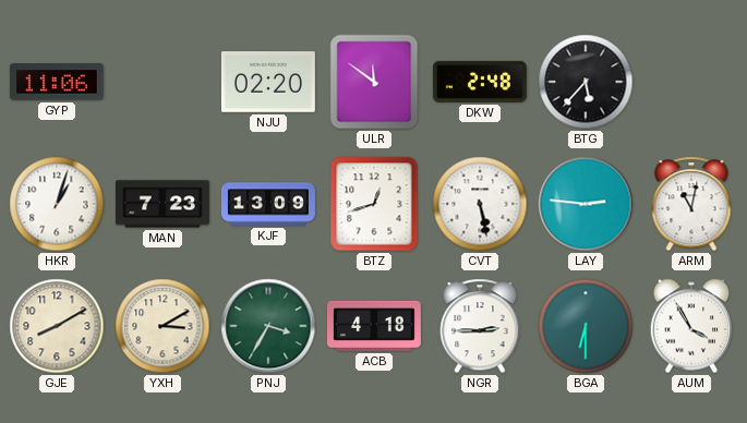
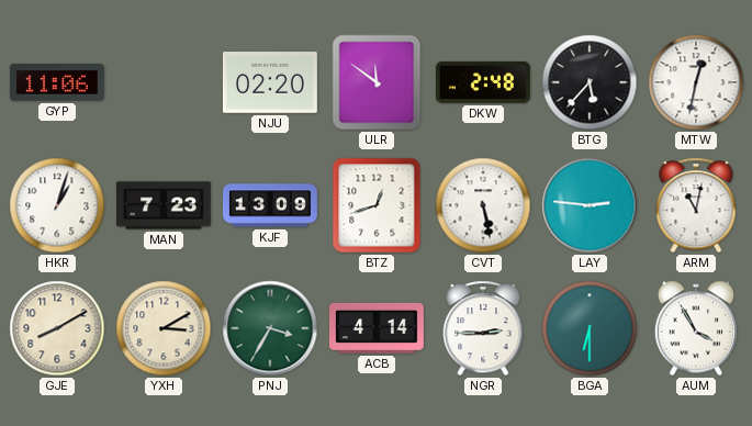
MTW: none -> 12:32 (696, 82)
ACB: 4:18 -> 4:14 (377, 328)
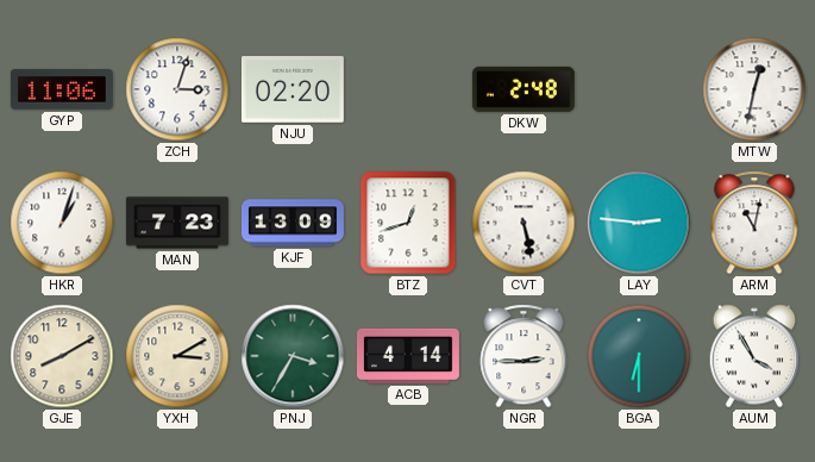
ZCH: none -> 3:03 (177, 89)
ULR: 11:51 -> none (377, 82)
BTG: 5:37 -> none (590, 82)
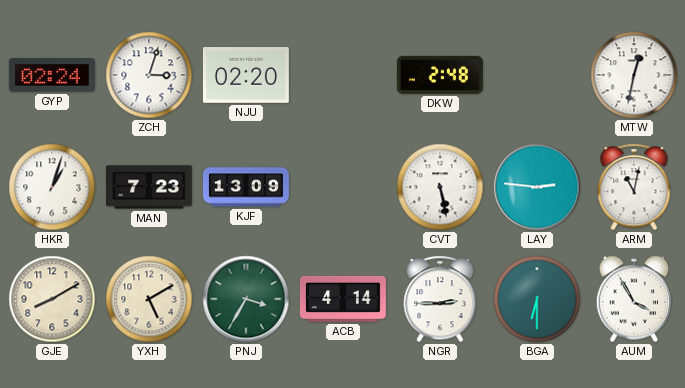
GYP: 11:06 -> 02:24 (52, 75)
BTZ: 12:42 -> none (408, 223)
YXH: 3:10 -> 5:10 (149, 299)
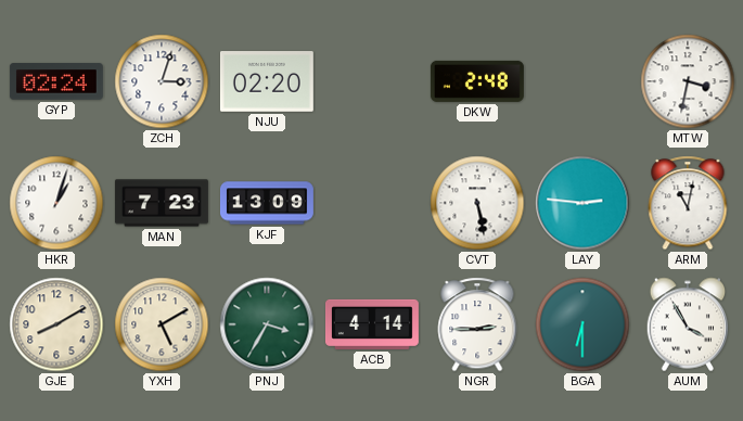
MTW: 12:32 -> 3:32 (688, 81)
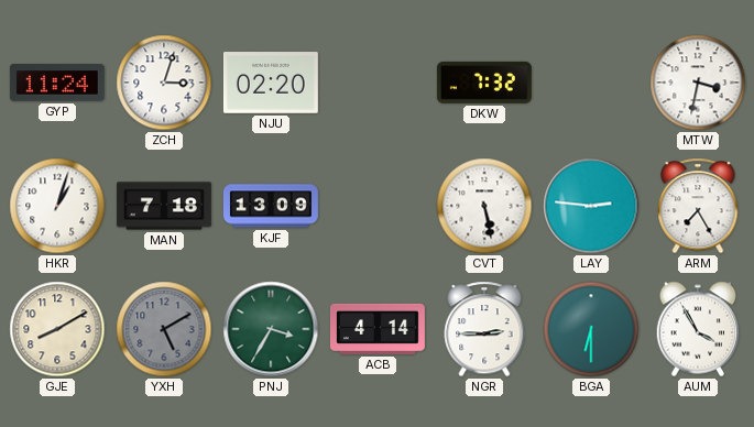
GYP: 02:24 -> 11:24 (57, 83)
DKW: 2:48 -> 7:32 (484, 83)
MAN: 7:23 -> 7:18 (164, 206)
ARM: 11:02 -> 7:25 (698, 206)
YXH dial: cream -> grey (164, 329)
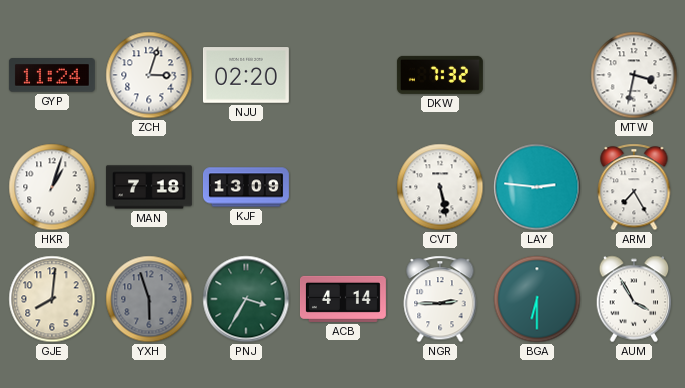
GJE: 8:10 -> 8:01 (52, 299)
YXH: 5:10 -> 5:57 (149, 299)
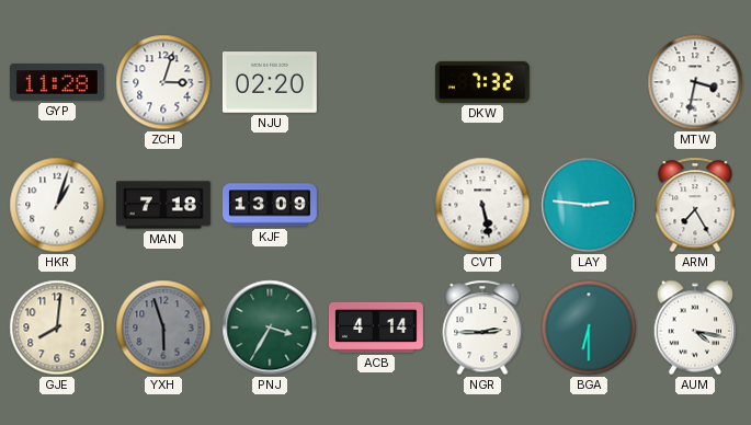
GYP: 11:24 -> 11:28 (57, 82)
AUM: 3:55 -> 4:17 (695, 328)
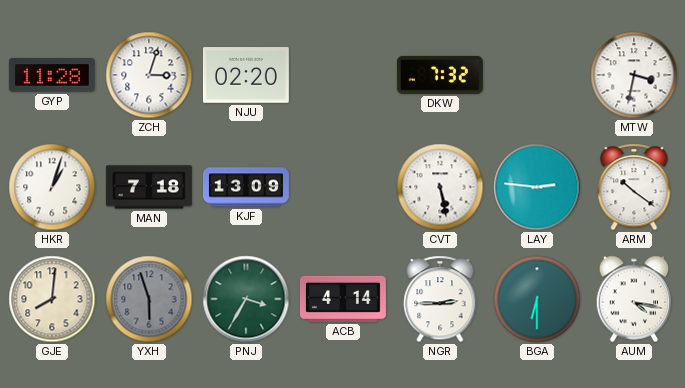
ARM: 7:25 -> 10:21 (634, 187)
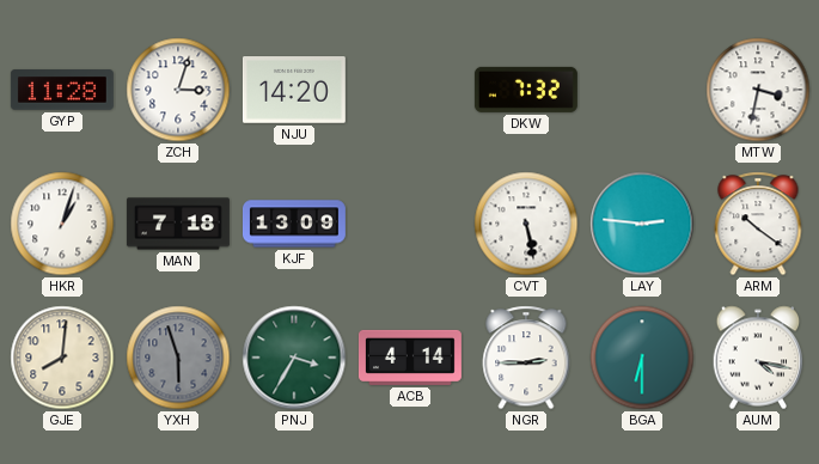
NJU: 02:20 -> 14:20 (294, 90)
